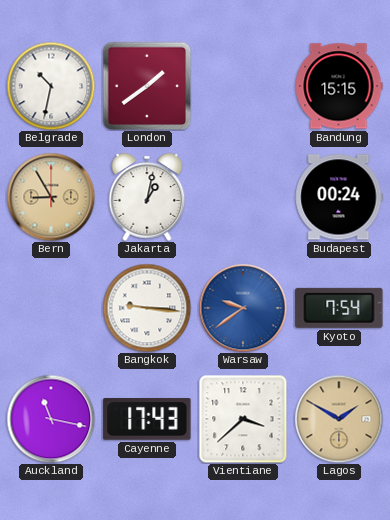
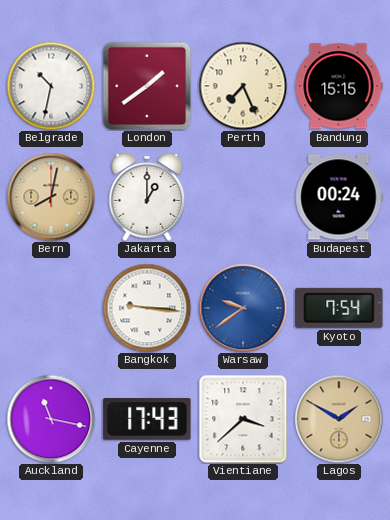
Perth: none -> 7:26 (243, 86)
Bern: 8:55 -> 8:02 (51, 197)
Jakarta: 1:02 -> 1:00 (147, 197)
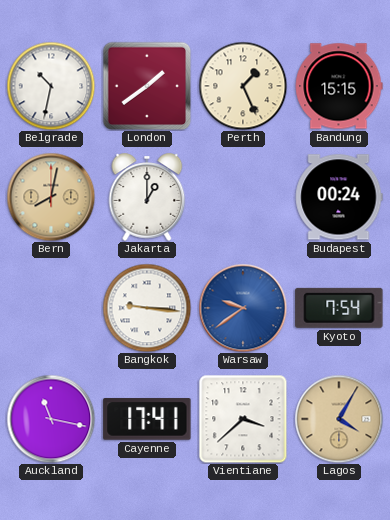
Perth: 7:26 -> 1:26 (243, 86)
Cayenne: 17:43 -> 17:41 (147, 419)
Lagos: 1:50 -> 4:05 (339, 419)
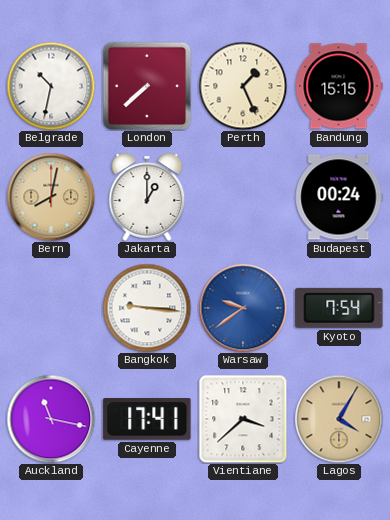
London: 1:39 -> 7:38 (147, 86)
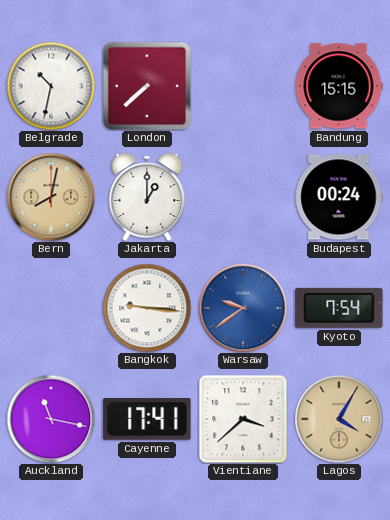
Perth: 1:26 -> none (243, 86)
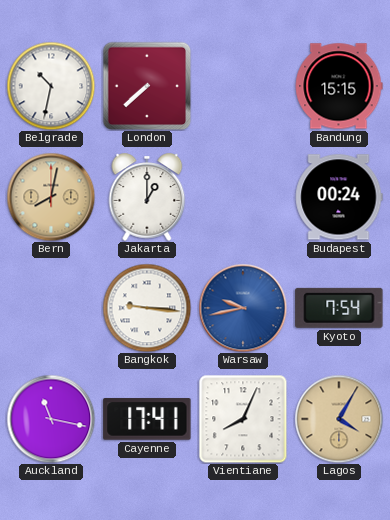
Warsaw: 9:39 -> 9:43 (243, 308)
Vientiane: 3:38 -> 8:04 (243, 419)
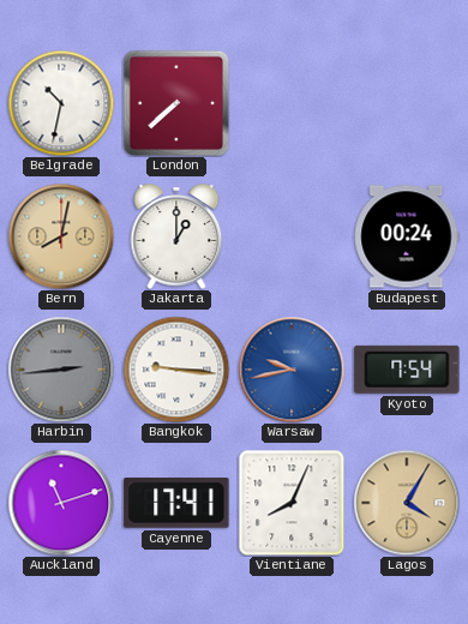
Bandung: 15:15 -> none (339, 86)
Harbin: none -> 2:44 (61, 370)
Auckland: 11:17 -> 11:12 (61, 503)
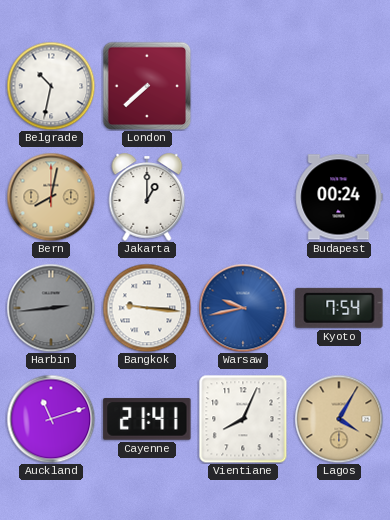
Cayenne: 17:41 -> 21:41 (147, 419)
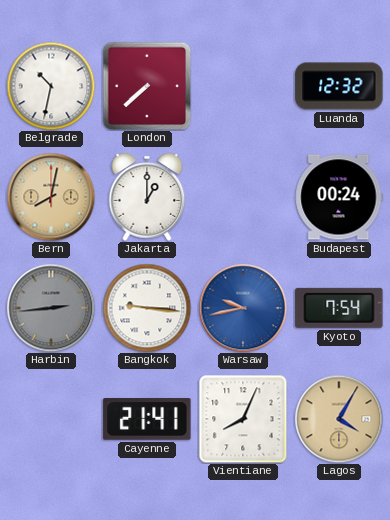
Luanda: none -> 12:32 (339, 86)
Auckland: 11:12 -> none (51, 419)
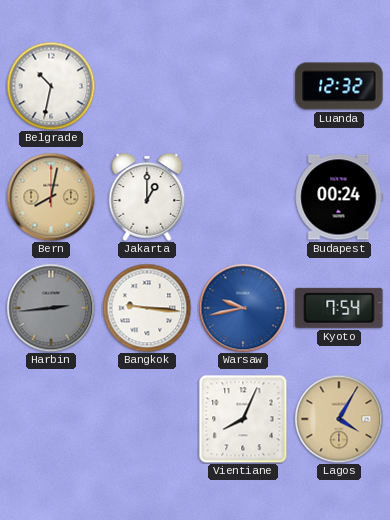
London: 7:38 -> none (147, 86)
Cayenne: 21:41 -> none (147, 419)
